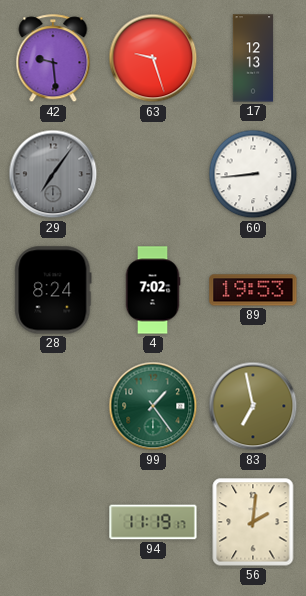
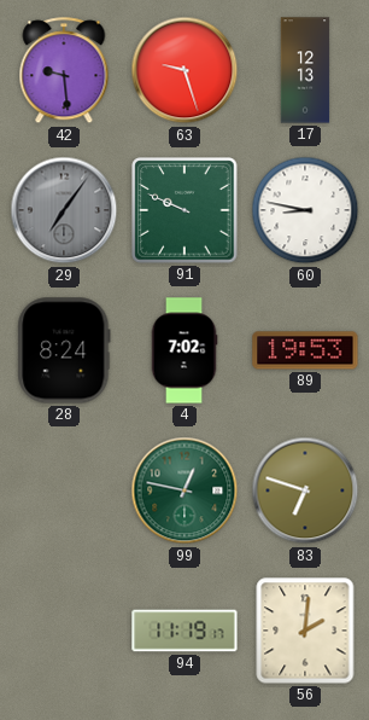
91: none -> 9:49 (184, 210)
60: 8:44 -> 8:47 (305, 210)
99: 1:24 -> 12:47 (184, 490)
83: 6:58 -> 6:48 (305, 490)
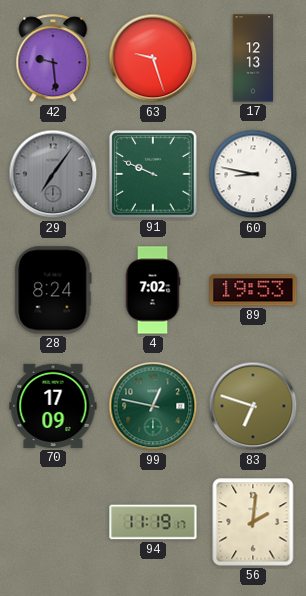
70: none -> 17:09 (53, 406)
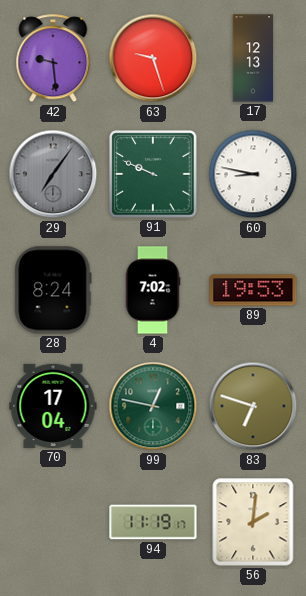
70: 17:09 -> 17:04 (53, 406)
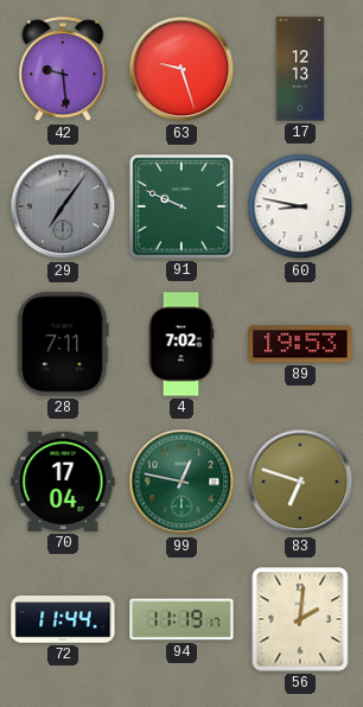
28: 8:24 -> 7:11 (63, 344)
72: none -> 11:44 (63, 619)
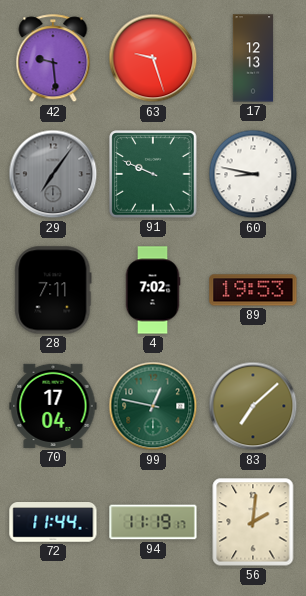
83: 6:48 -> 7:08 (253, 406)
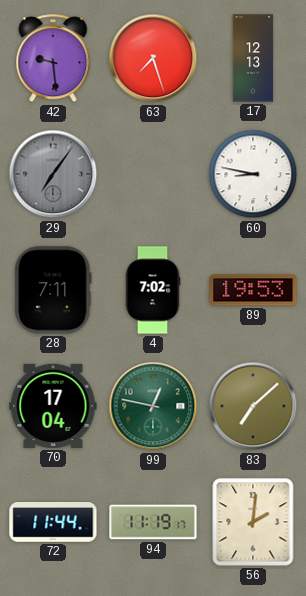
63: 9:27 -> 7:27 (153, 58)
91: 9:49 -> none (153, 174)
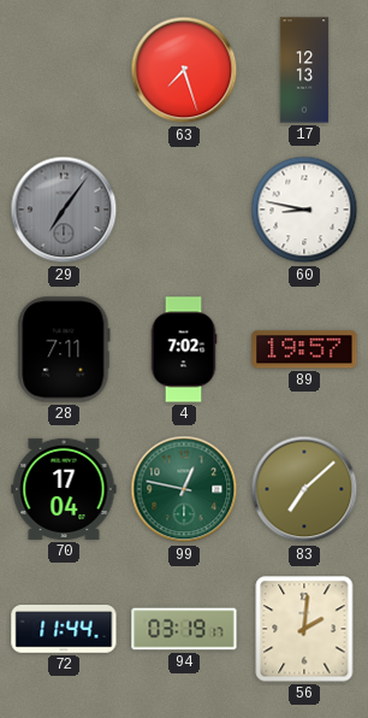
42: 9:29 -> none (53, 59)
89: 19:53 -> 19:57 (304, 349)
94: 11:19 -> 03:19 (184, 629)
